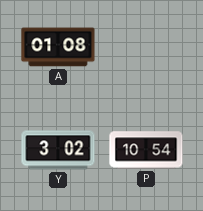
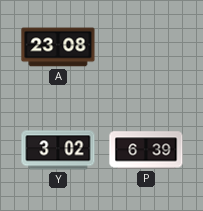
A: 01:08 -> 23:08 (58, 47)
P: 10:54 -> 6:39 (146, 150)
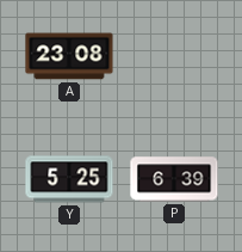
Y: 3:02 -> 5:25 (69, 179)
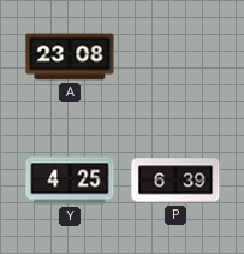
Y: 5:25 -> 4:25 (70, 181)
